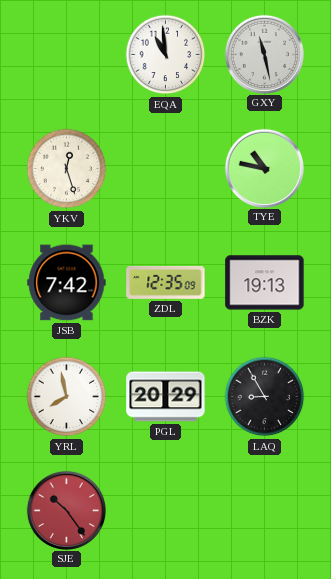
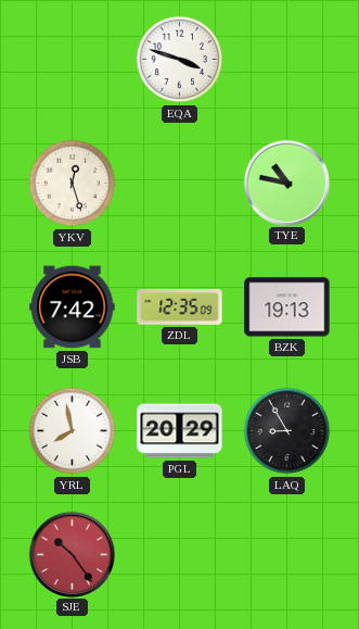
EQA: 10:59 -> 3:48 (180, 60)
GXY: 11:28 -> none (264, 54)
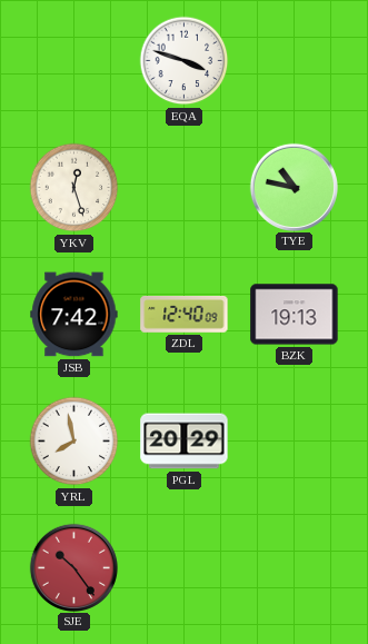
ZDL: 12:35 -> 12:40 (185, 314)
LAQ: 8:55 -> none (287, 431)
